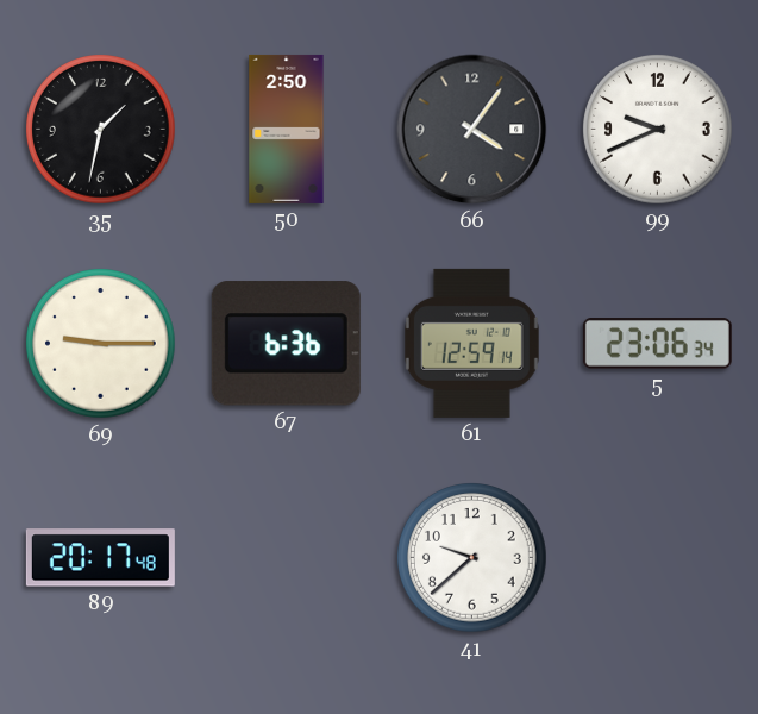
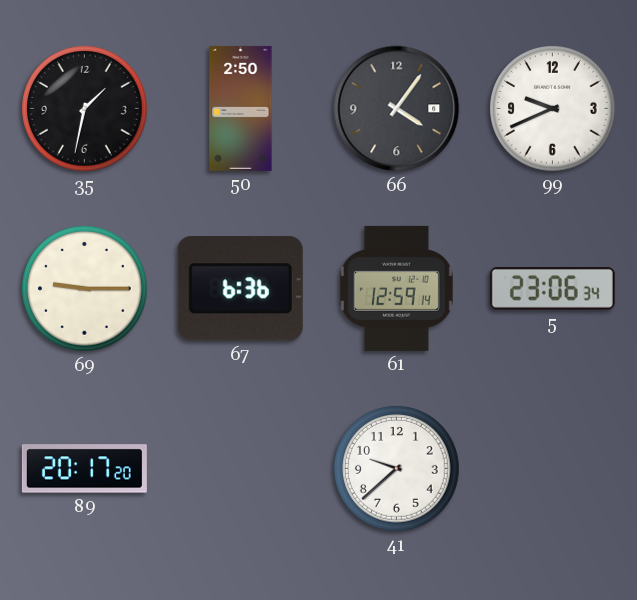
89: 20:17:48 -> 20:17:20 (84, 469)
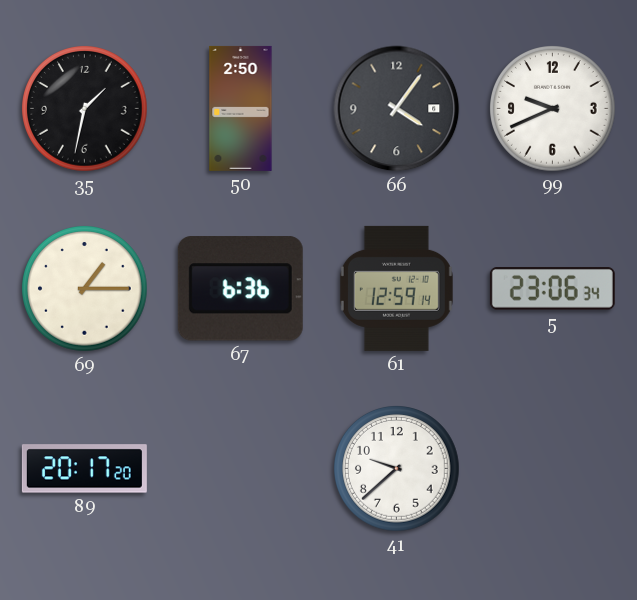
69: 9:15 -> 1:15 (85, 289)
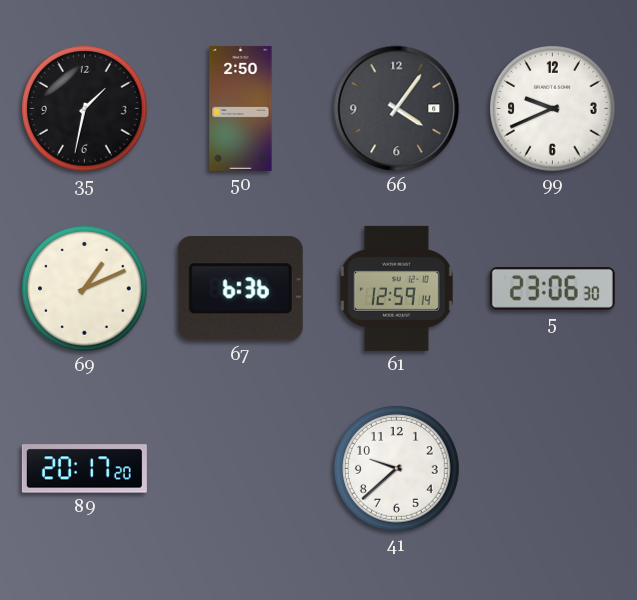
69: 1:15 -> 1:11 (85, 289)
5: 23:06:34 -> 23:06:30 (552, 289)
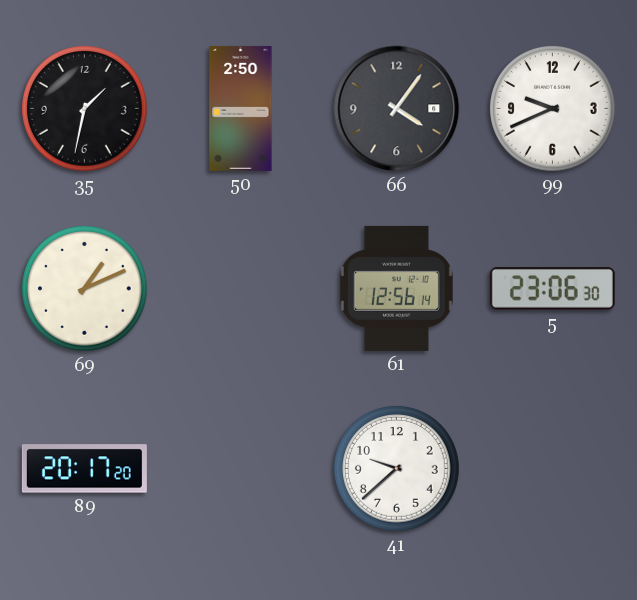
67: 6:36 -> none (240, 289)
61: 12:59 -> 12:56 (396, 288)
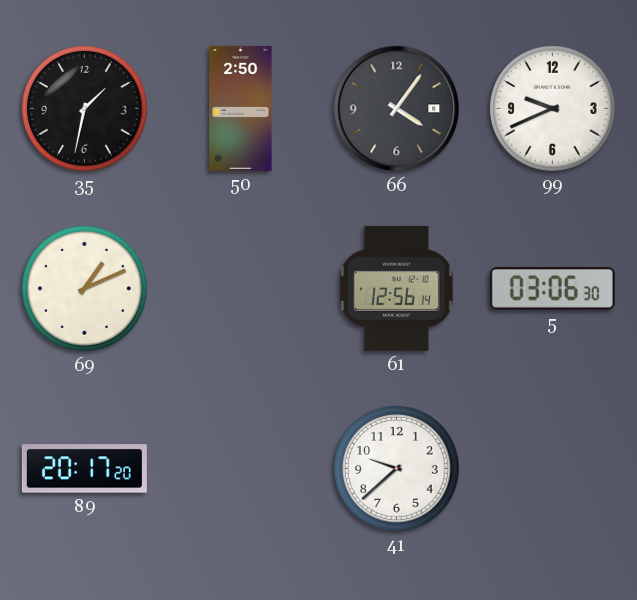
5: 23:06 -> 03:06 (552, 289)
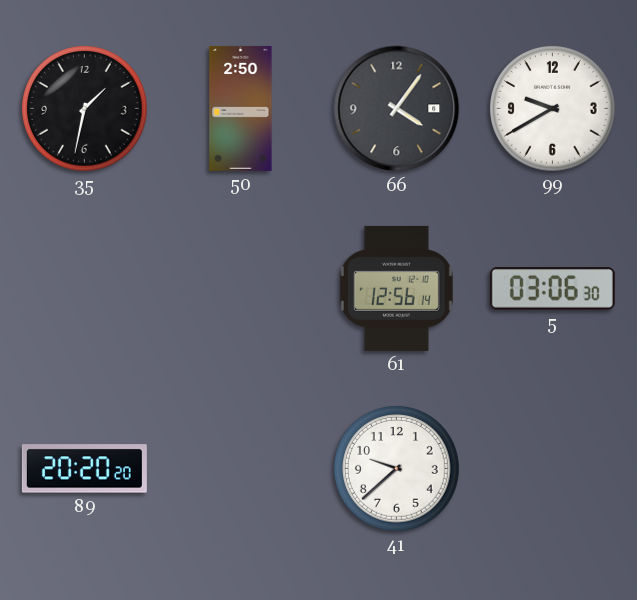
99: 9:41 -> 9:40 (553, 109)
69: 1:11 -> none (85, 289)
89: 20:17 -> 20:20 (84, 469)
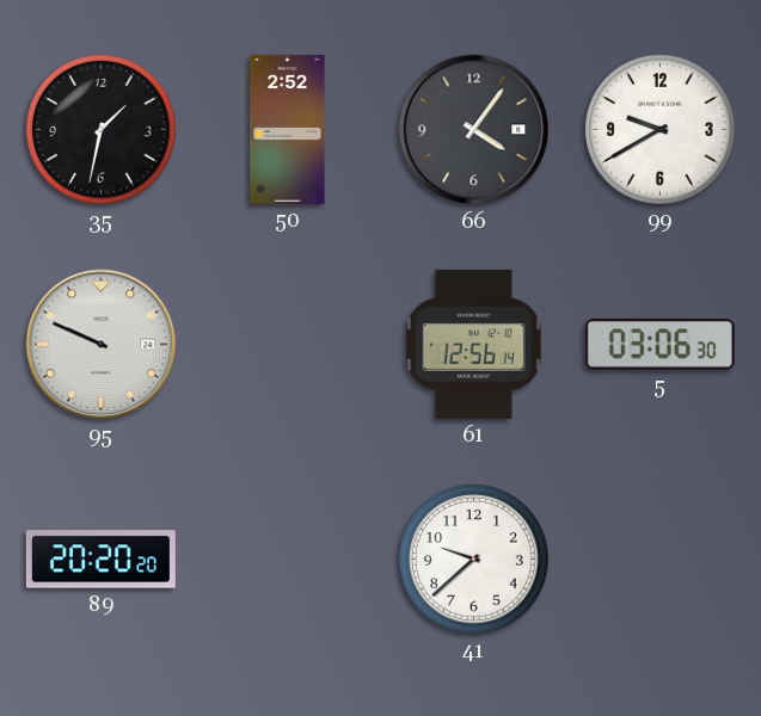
50: 2:50 -> 2:52 (288, 129)
95: none -> 9:49 (102, 345)
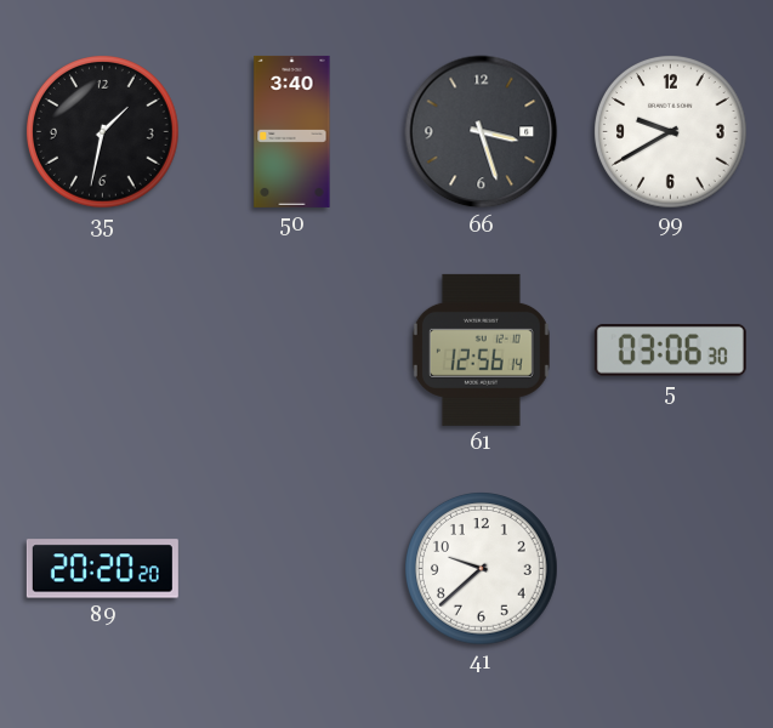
50: 2:52 -> 3:40 (292, 131)
66: 4:06 -> 3:27 (482, 132)
95: 9:49 -> none (102, 345)
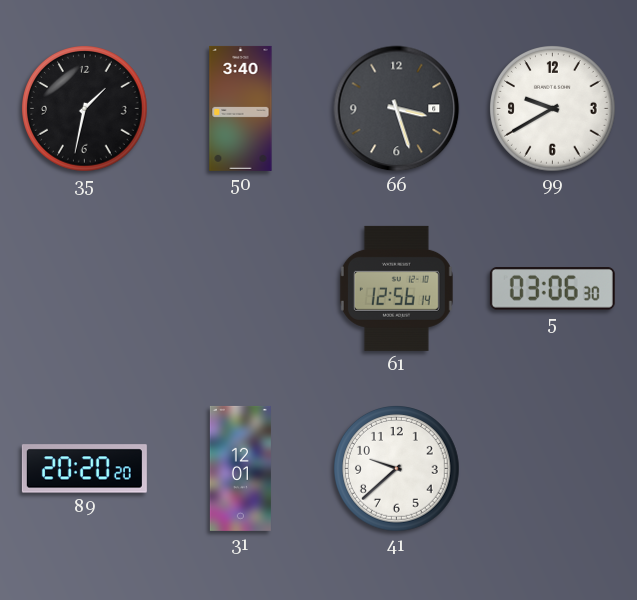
31: none -> 12:01 (240, 468)
